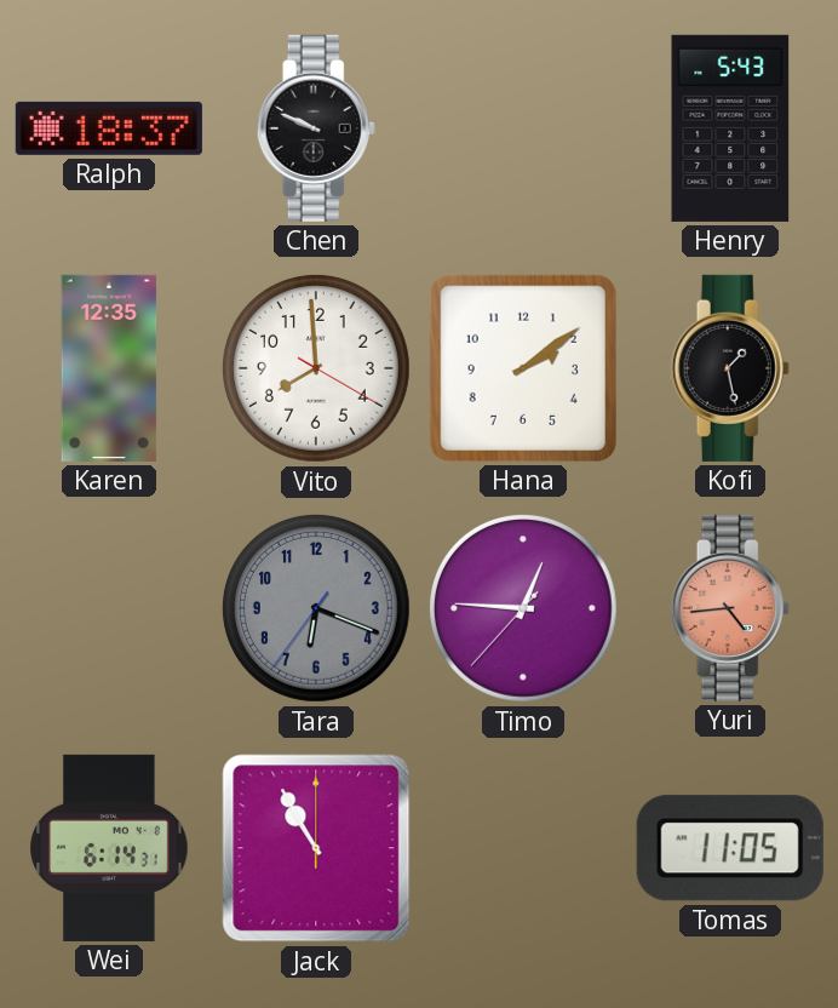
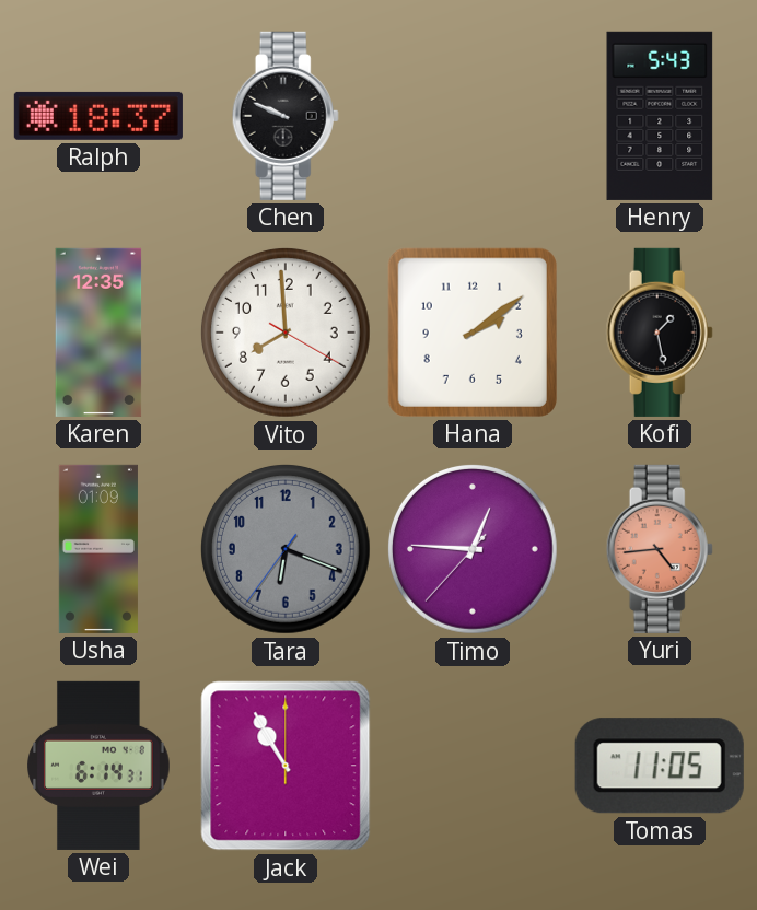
Usha: none -> 01:09 (98, 549)
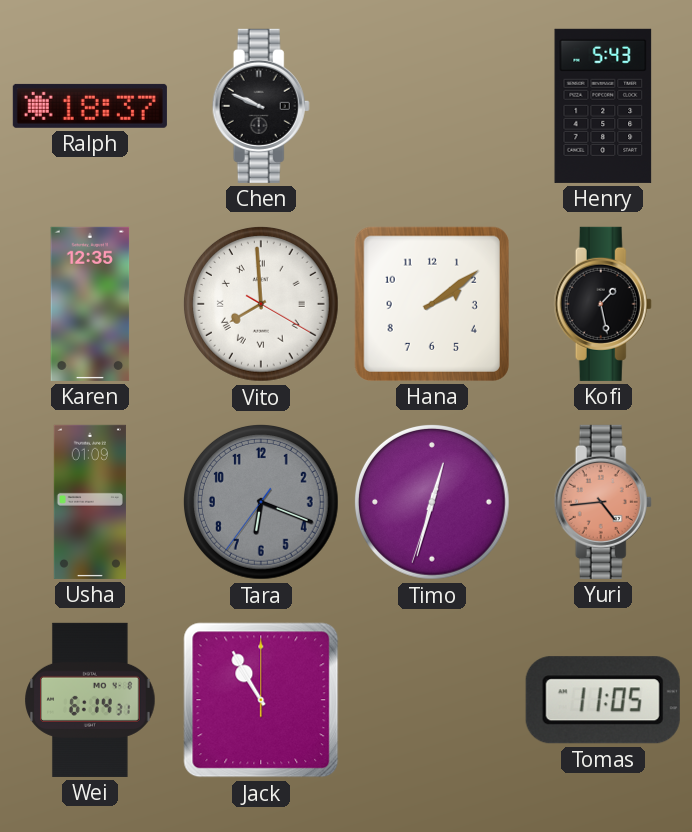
Vito numerals: Arabic -> Roman (261, 304)
Timo: 12:45 -> 12:32 (432, 502)
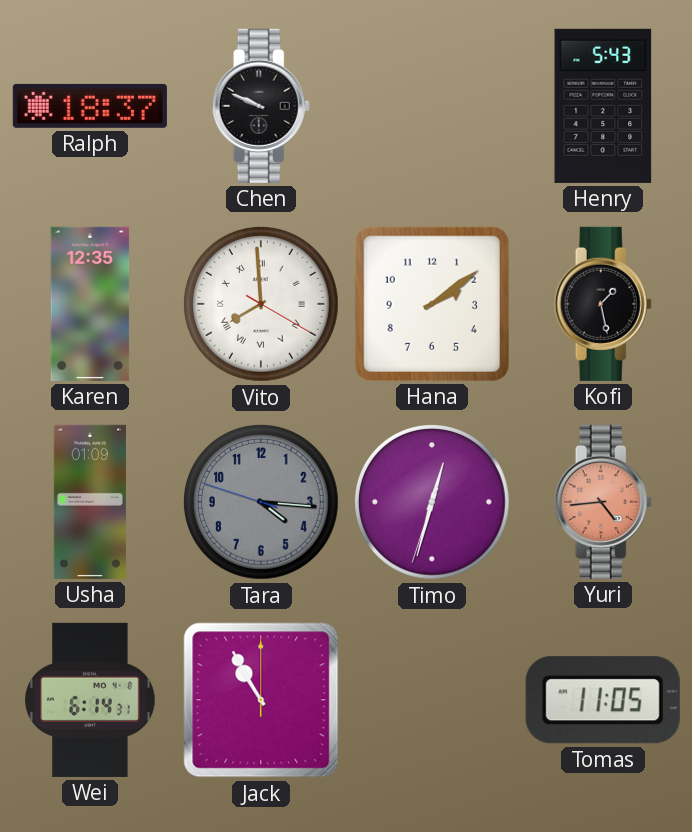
Tara: 6:18 -> 4:15 (261, 502)
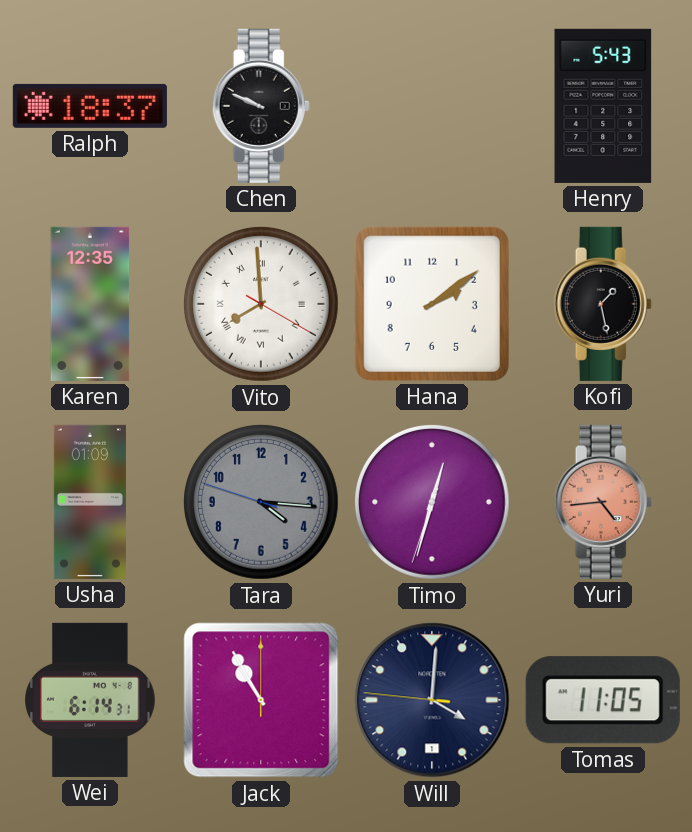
Will: none -> 4:00 (432, 700)
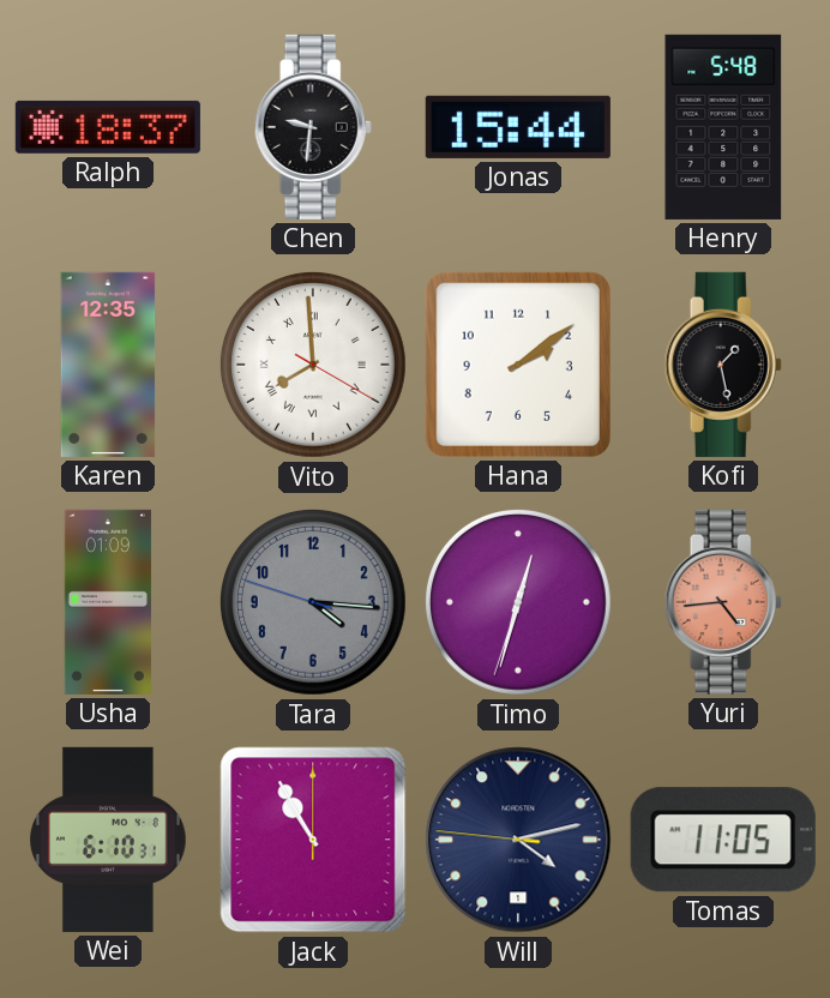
Chen: 9:49 -> 9:31 (313, 127)
Jonas: none -> 15:44 (518, 127)
Henry: 5:43 -> 5:48 (723, 127)
Wei: 6:14 -> 6:10 (108, 840)
Will: 4:00 -> 4:12 (518, 840)
